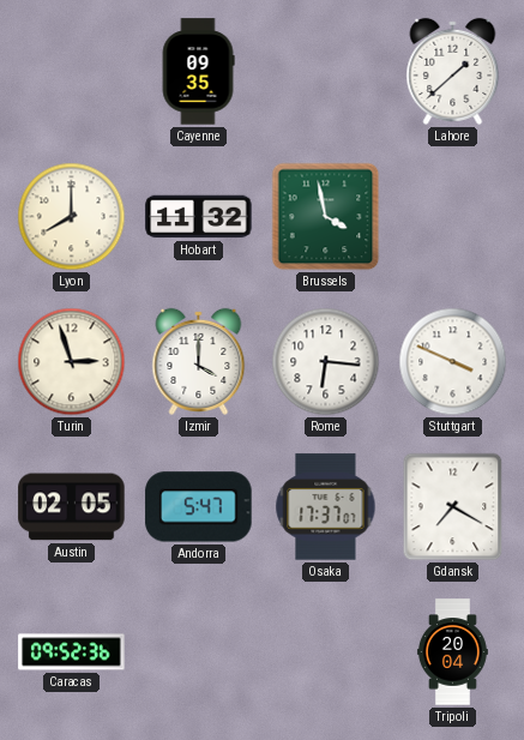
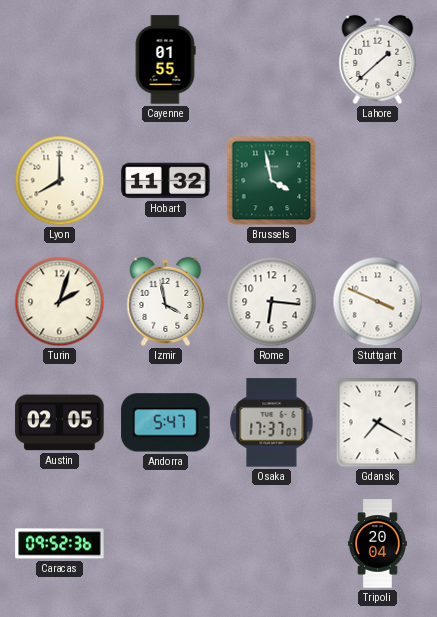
Cayenne: 09:35 -> 01:55 (165, 60)
Turin: 2:57 -> 2:03 (60, 302)
Izmir: 4:00 -> 3:58 (166, 301)
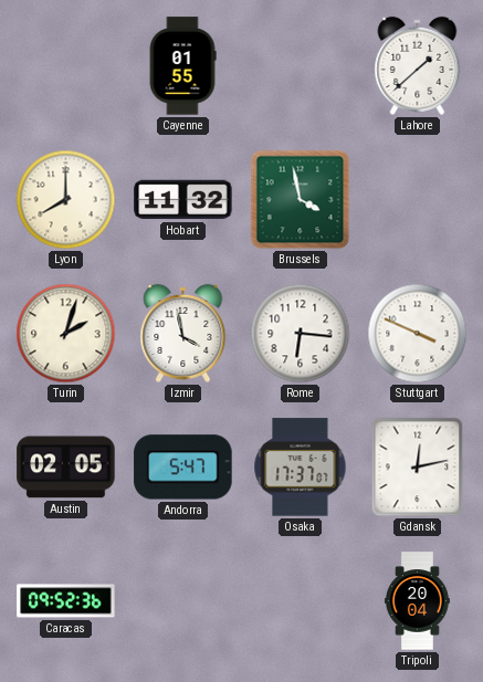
Gdansk: 7:20 -> 12:13 (418, 468)
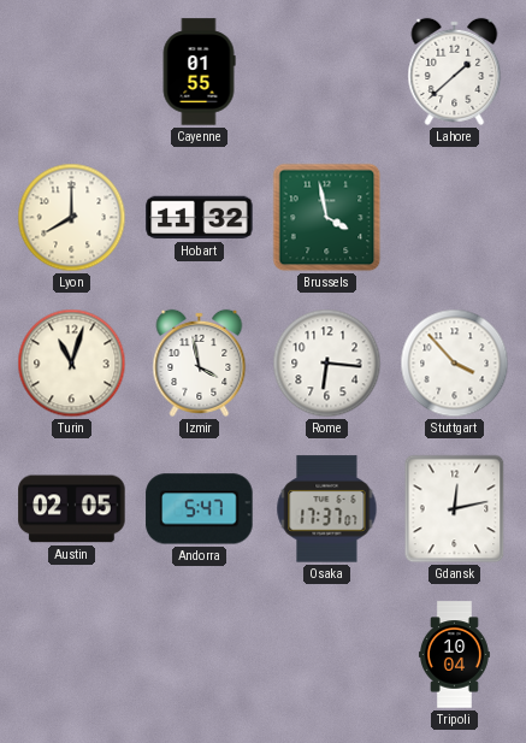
Turin: 2:03 -> 11:03 (72, 364)
Stuttgart: 3:49 -> 3:53 (455, 364)
Caracas: 09:52 -> none (66, 601)
Tripoli: 20:04 -> 10:04 (454, 655)
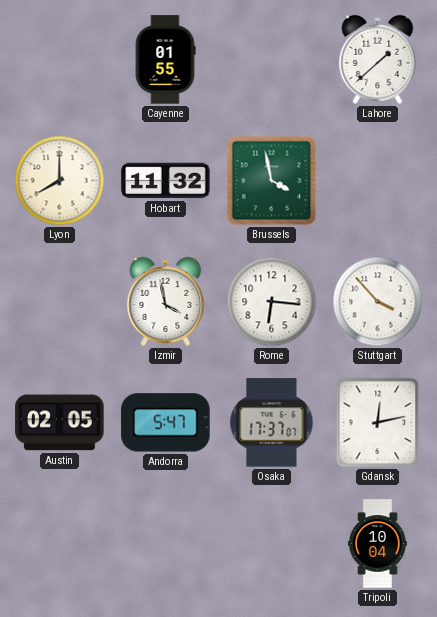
Turin: 11:03 -> none (72, 364)
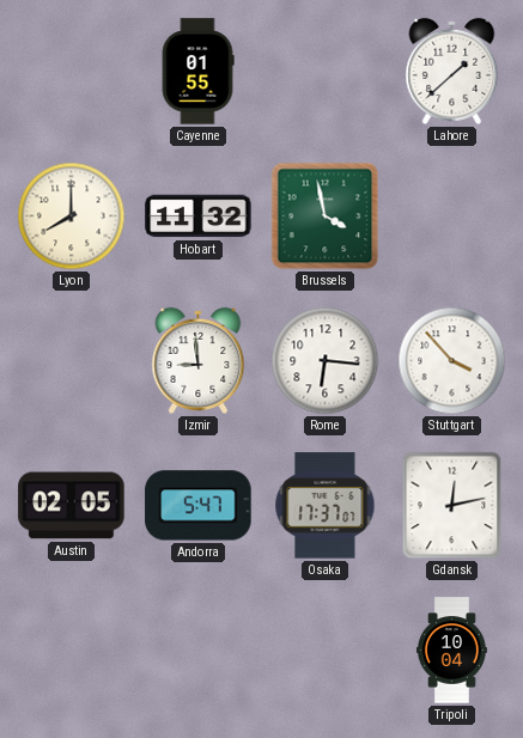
Izmir: 3:58 -> 8:59 (199, 360)
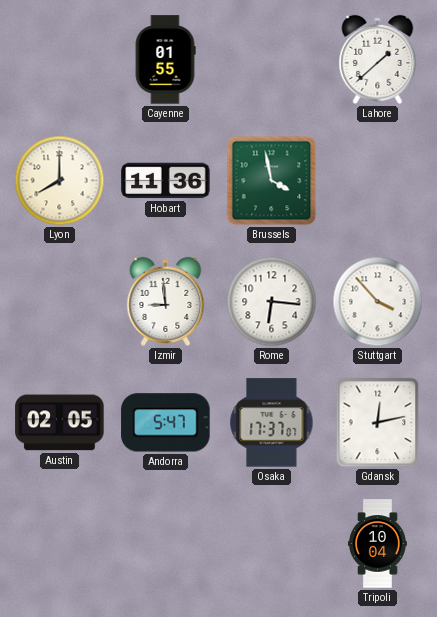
Hobart: 11:32 -> 11:36 (166, 181)
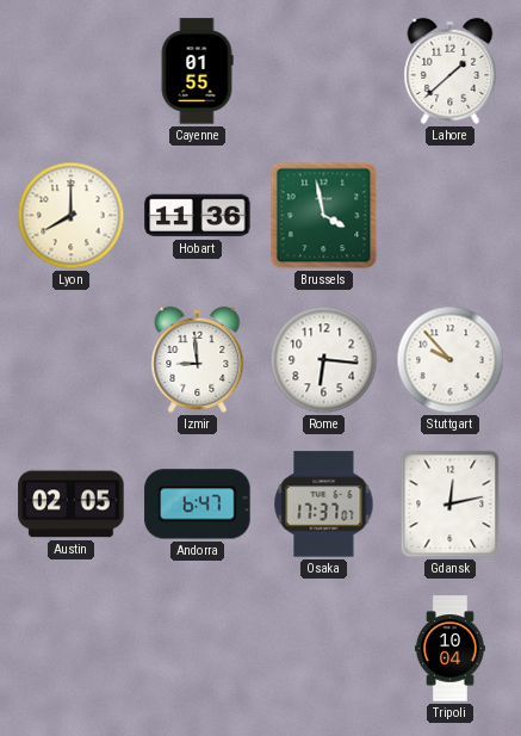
Stuttgart: 3:53 -> 9:53 (451, 360)
Andorra: 5:47 -> 6:47 (198, 505)
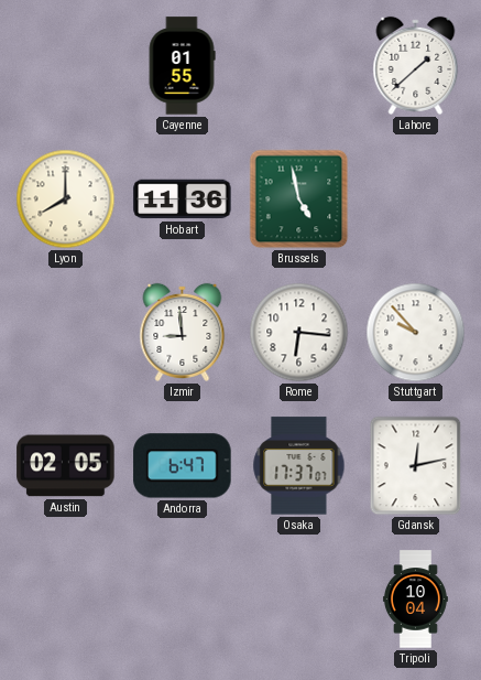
Brussels: 3:58 -> 4:58 (299, 199)
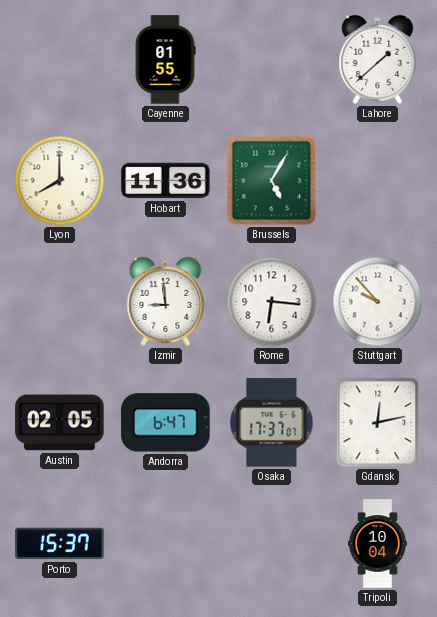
Brussels: 4:58 -> 5:05 (272, 181)
Porto: none -> 15:37 (60, 544)
